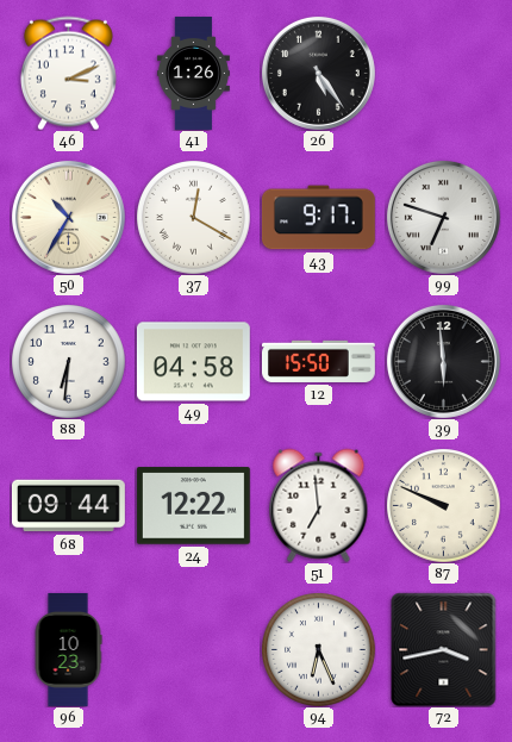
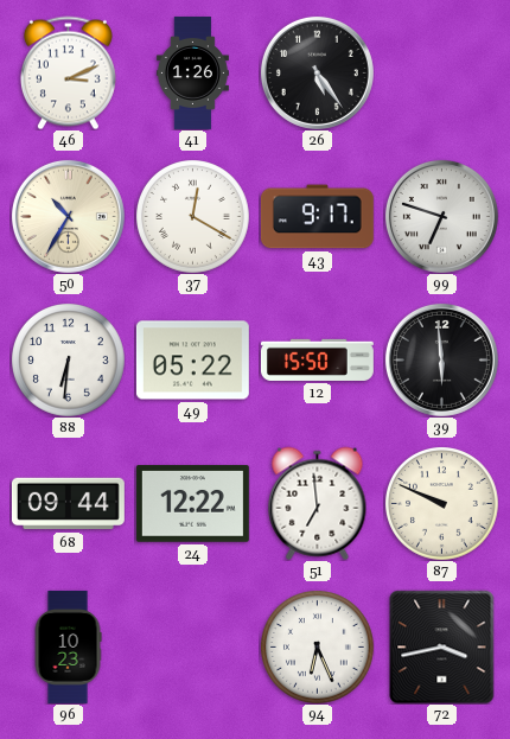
49: 04:58 -> 05:22 (192, 361)
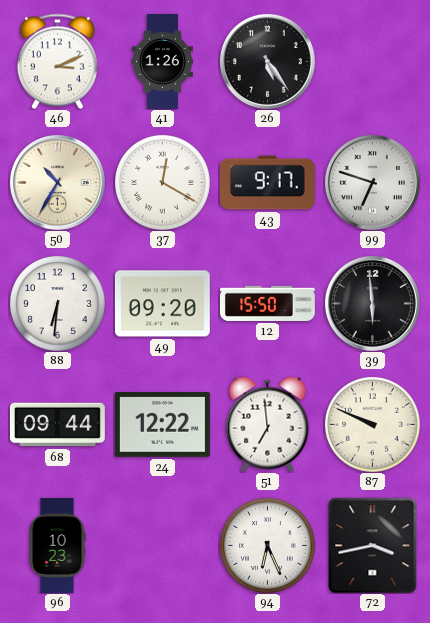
49: 05:22 -> 09:20 (162, 304)
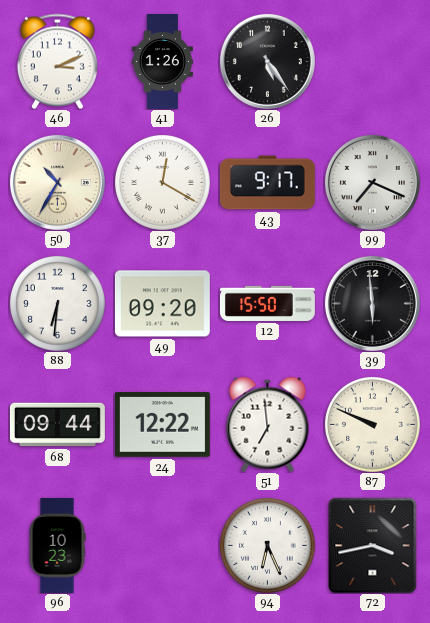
99: 6:48 -> 7:19 (372, 182)
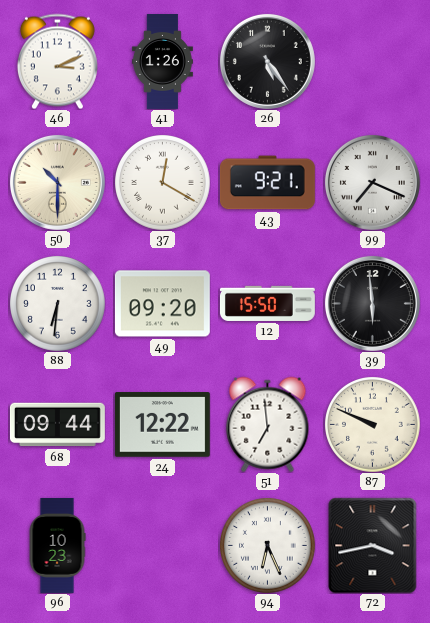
50: 10:35 -> 10:30 (57, 182)
43: 9:17 -> 9:21 (267, 183)
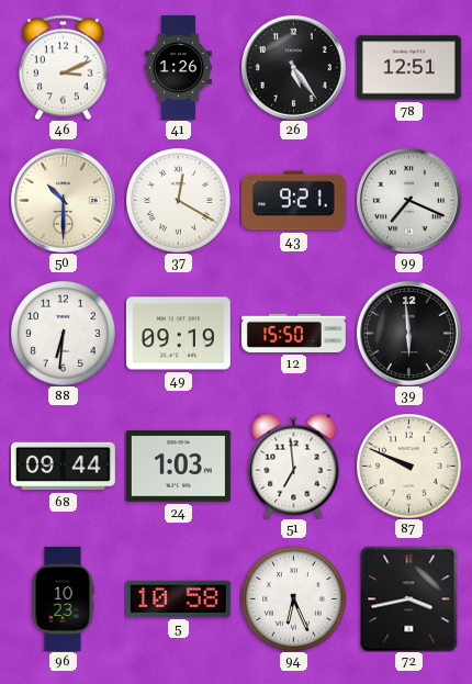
78: none -> 12:51 (408, 68)
49: 09:20 -> 09:19 (178, 334)
24: 12:22 -> 1:03 (178, 467)
5: none -> 10:58 (178, 598)
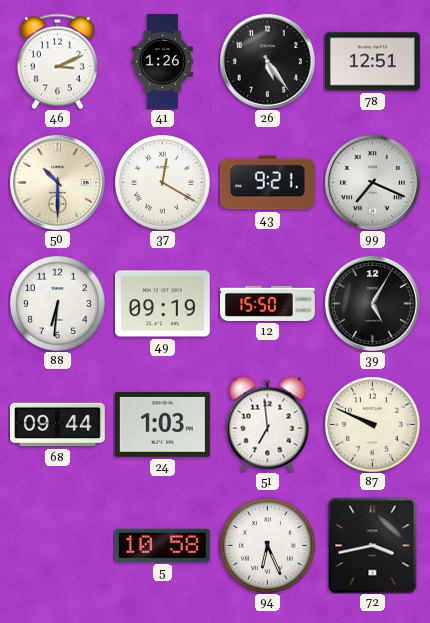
39: 5:59 -> 5:05 (372, 303)
96: 10:23 -> none (63, 598)
